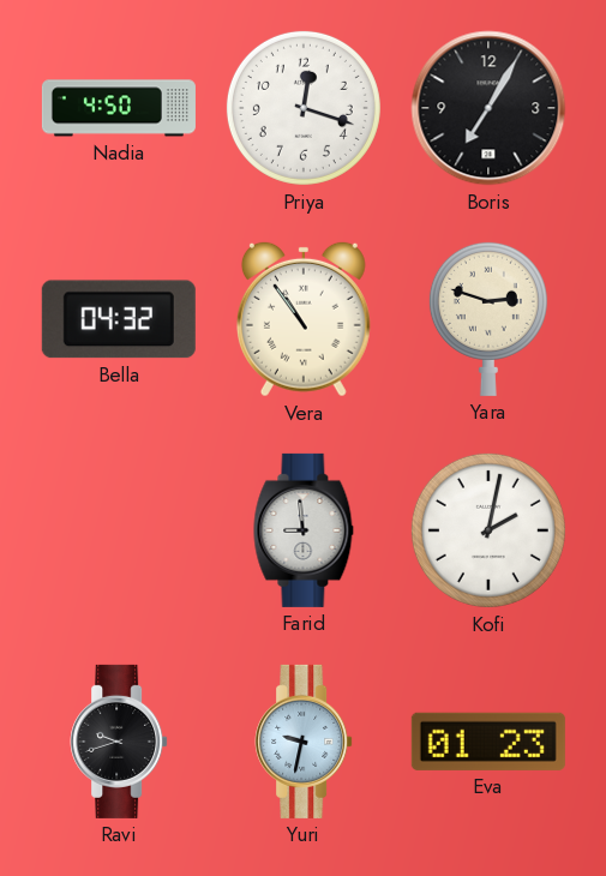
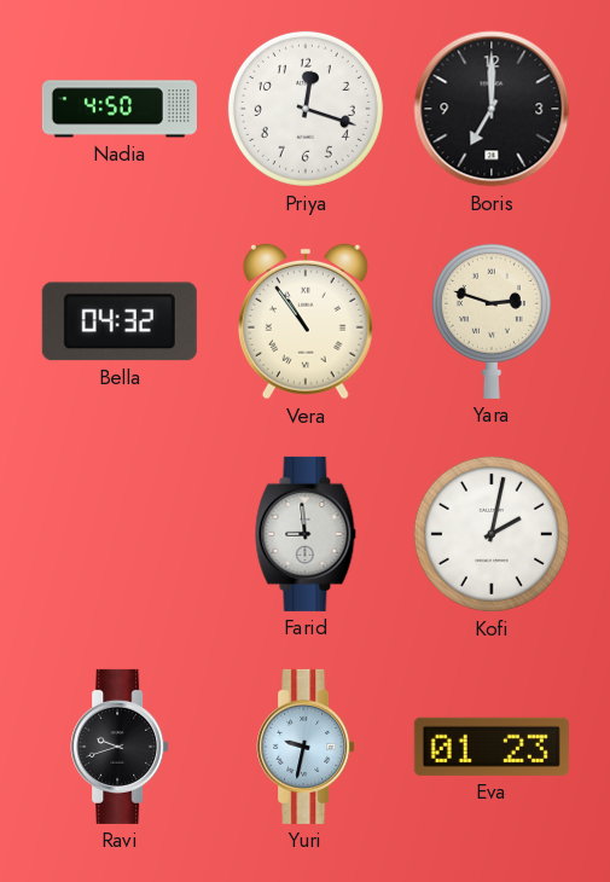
Boris: 7:05 -> 7:00 (492, 109)
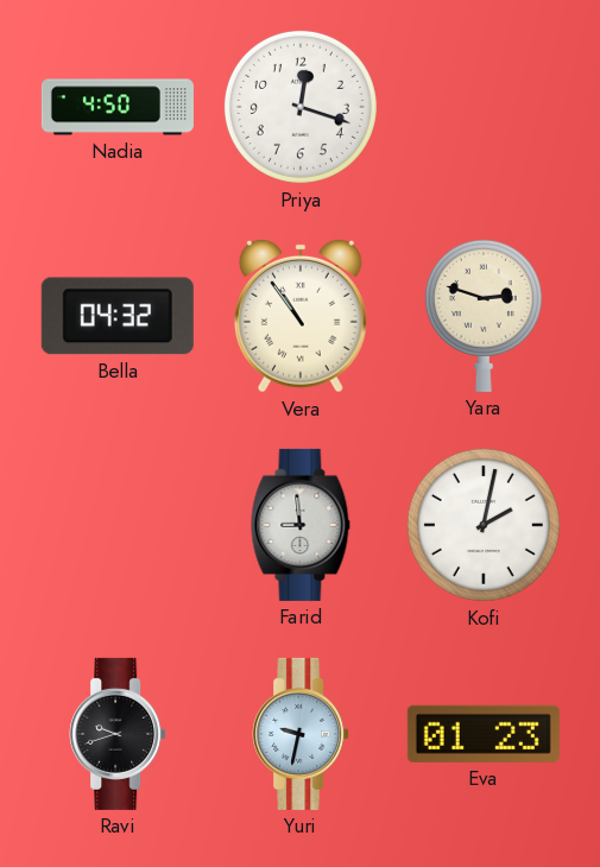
Boris: 7:00 -> none (492, 109)
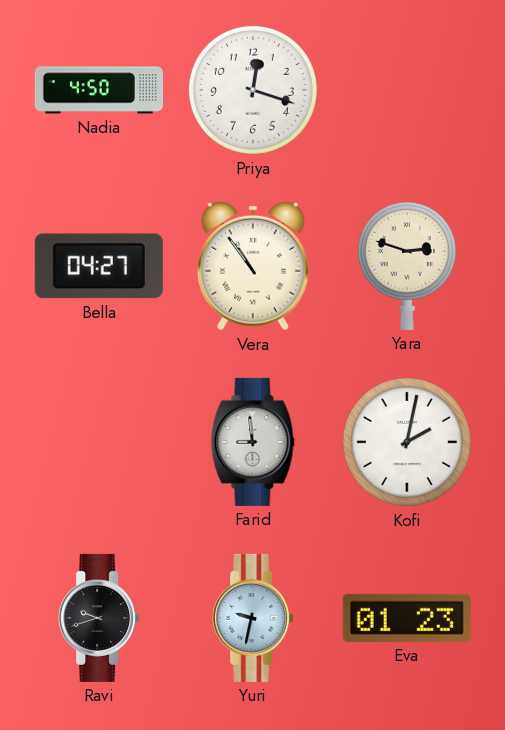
Bella: 04:32 -> 04:27 (99, 266)
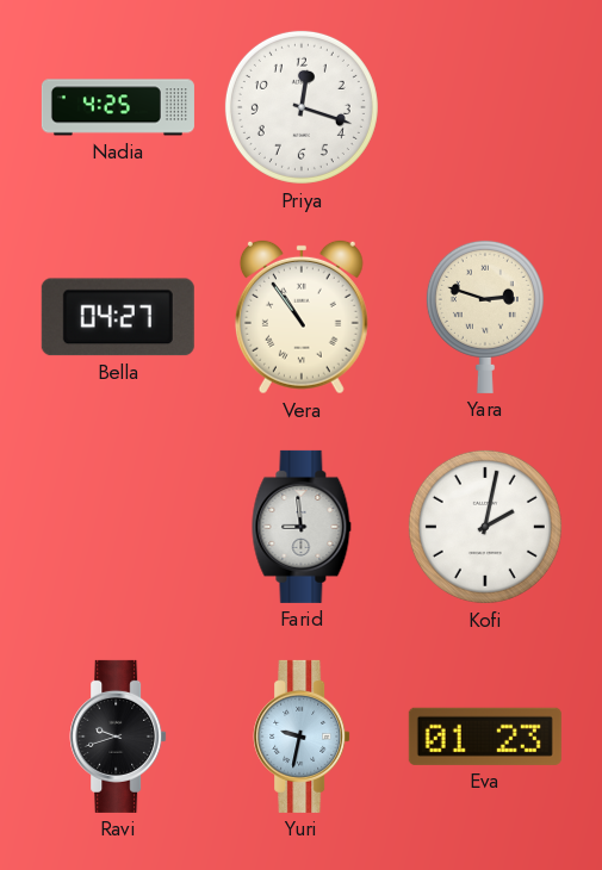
Nadia: 4:50 -> 4:25 (118, 107)
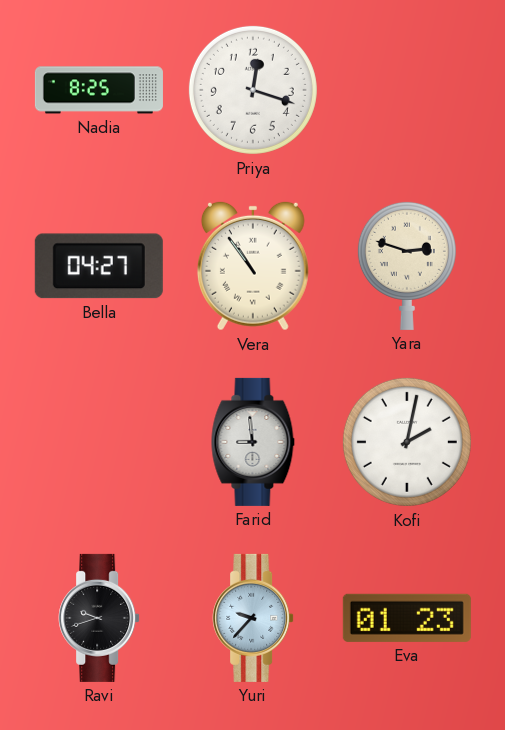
Nadia: 4:25 -> 8:25 (99, 90)
Yuri: 9:32 -> 9:37 (253, 618)
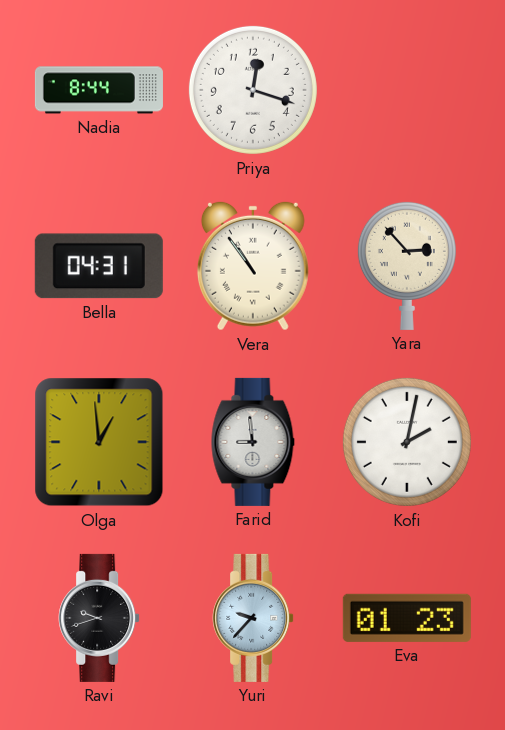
Nadia: 8:25 -> 8:44 (99, 90)
Bella: 04:27 -> 04:31 (99, 266)
Yara: 2:48 -> 2:53 (407, 265)
Olga: none -> 12:59 (99, 442)
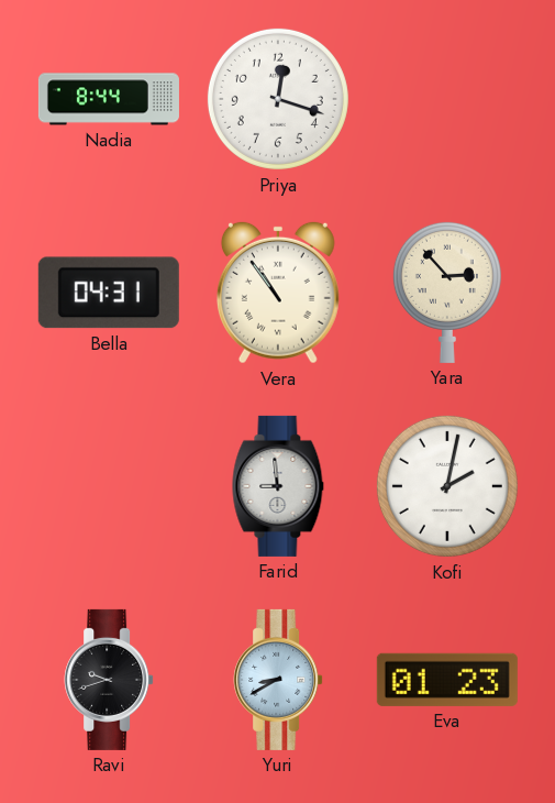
Olga: 12:59 -> none (99, 442)
Yuri: 9:37 -> 8:40 (278, 680)
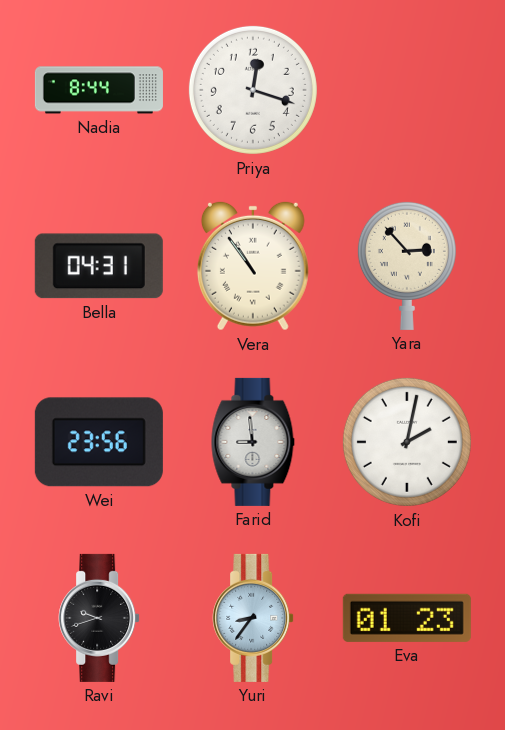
Wei: none -> 23:56 (99, 442)
Yuri: 8:40 -> 8:36 (253, 618)
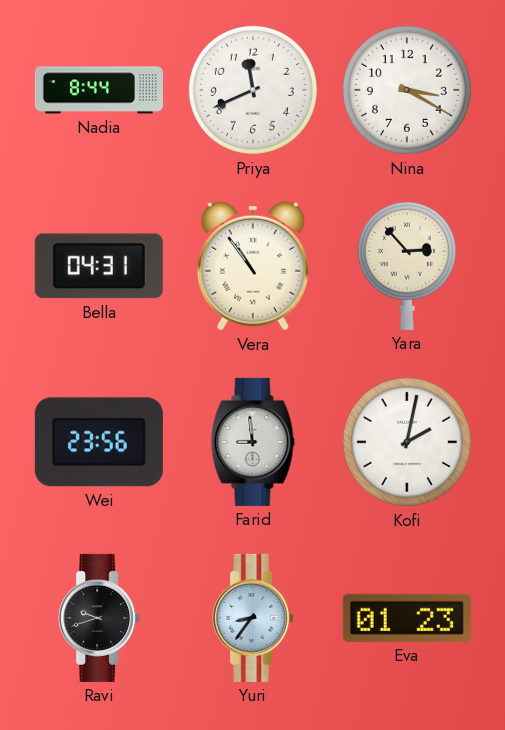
Priya: 12:18 -> 11:41 (253, 90)
Nina: none -> 3:20 (407, 90)
